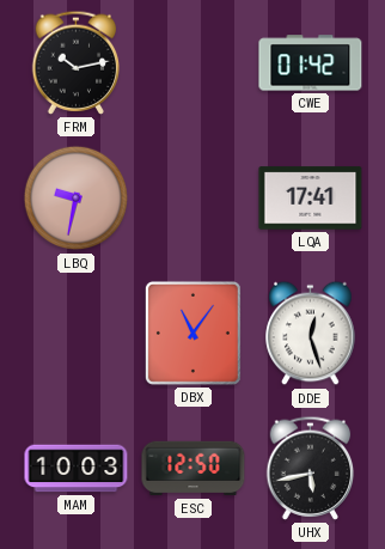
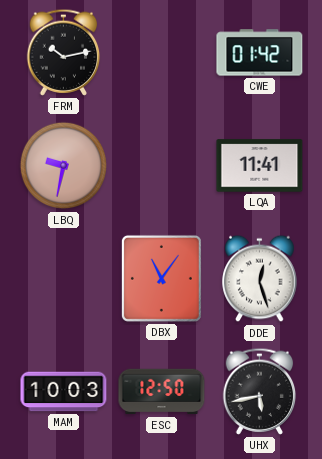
LQA: 17:41 -> 11:41 (260, 166)
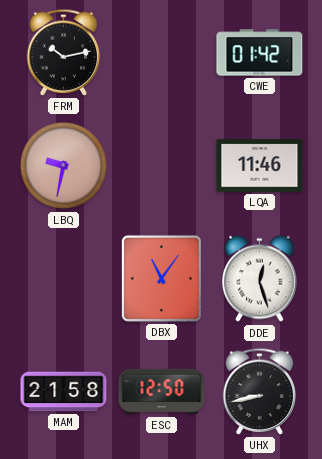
LQA: 11:41 -> 11:46 (260, 166)
MAM: 10:03 -> 21:58 (64, 392)
UHX: 5:43 -> 8:43 (260, 391)
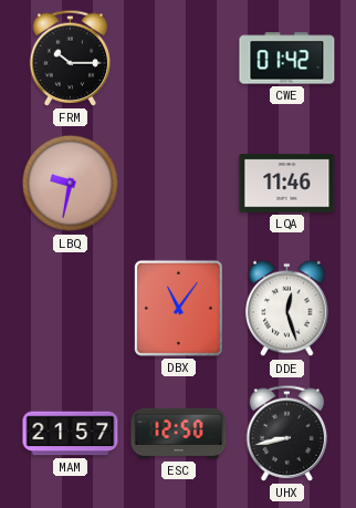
FRM: 10:13 -> 10:15 (71, 58)
MAM: 21:58 -> 21:57 (71, 434)
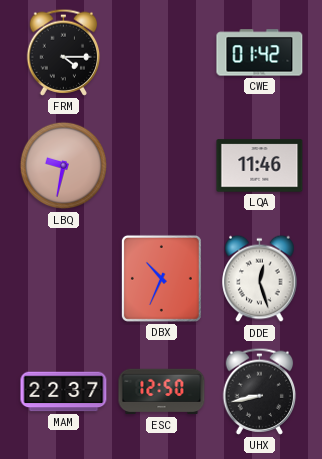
FRM: 10:15 -> 4:15 (64, 52)
DBX: 11:06 -> 10:34 (161, 278)
MAM: 21:57 -> 22:37 (64, 392)
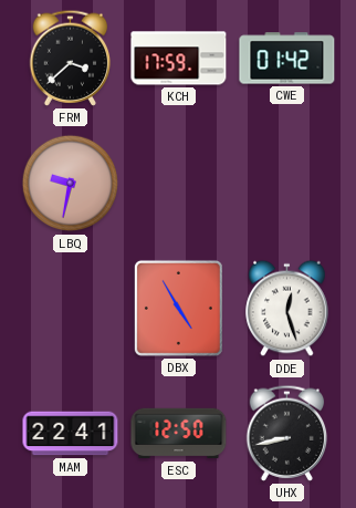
FRM: 4:15 -> 3:38 (71, 58)
KCH: none -> 17:59 (179, 59)
LQA: 11:46 -> none (260, 166)
DBX: 10:34 -> 4:55 (178, 308)
MAM: 22:37 -> 22:41 (71, 434)
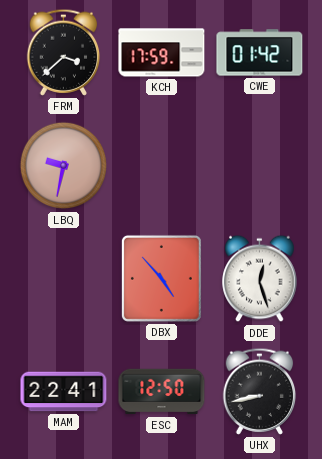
DBX: 4:55 -> 4:53 (161, 278)
